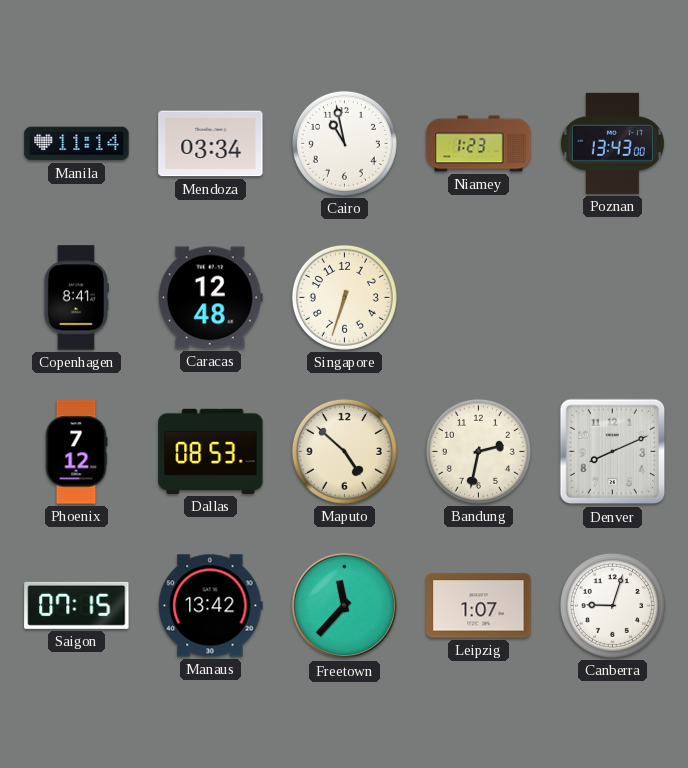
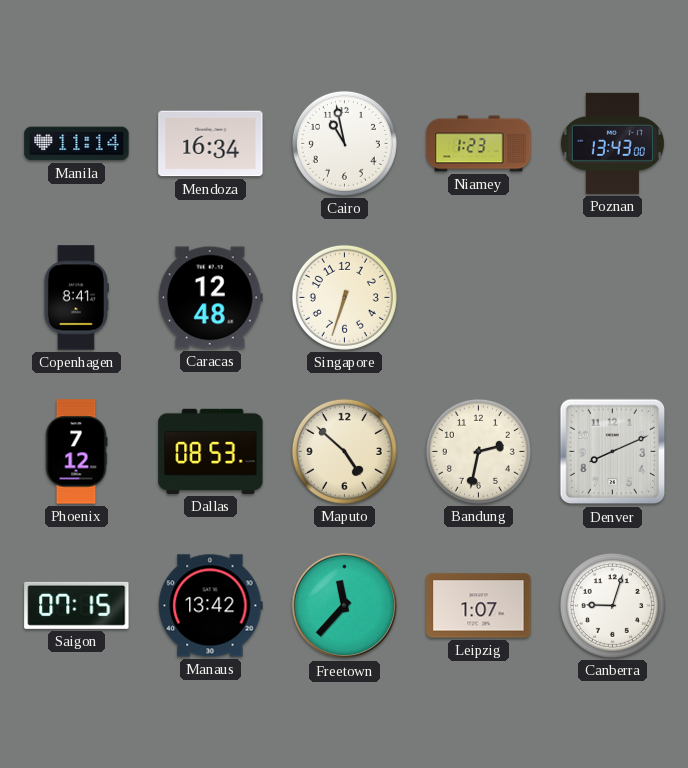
Mendoza: 03:34 -> 16:34 (211, 144)
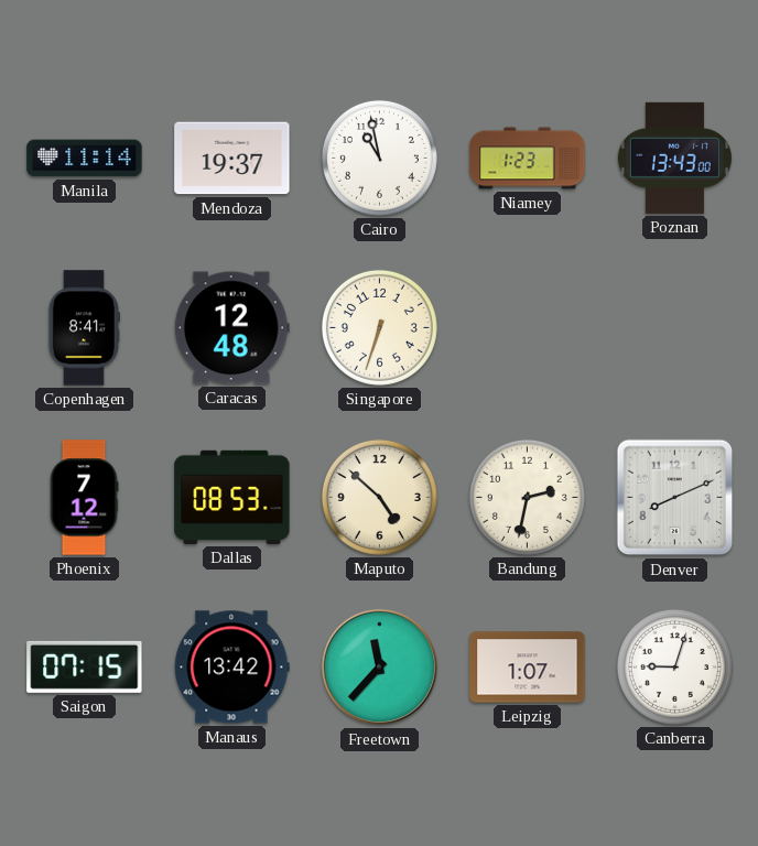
Mendoza: 16:34 -> 19:37 (232, 159)
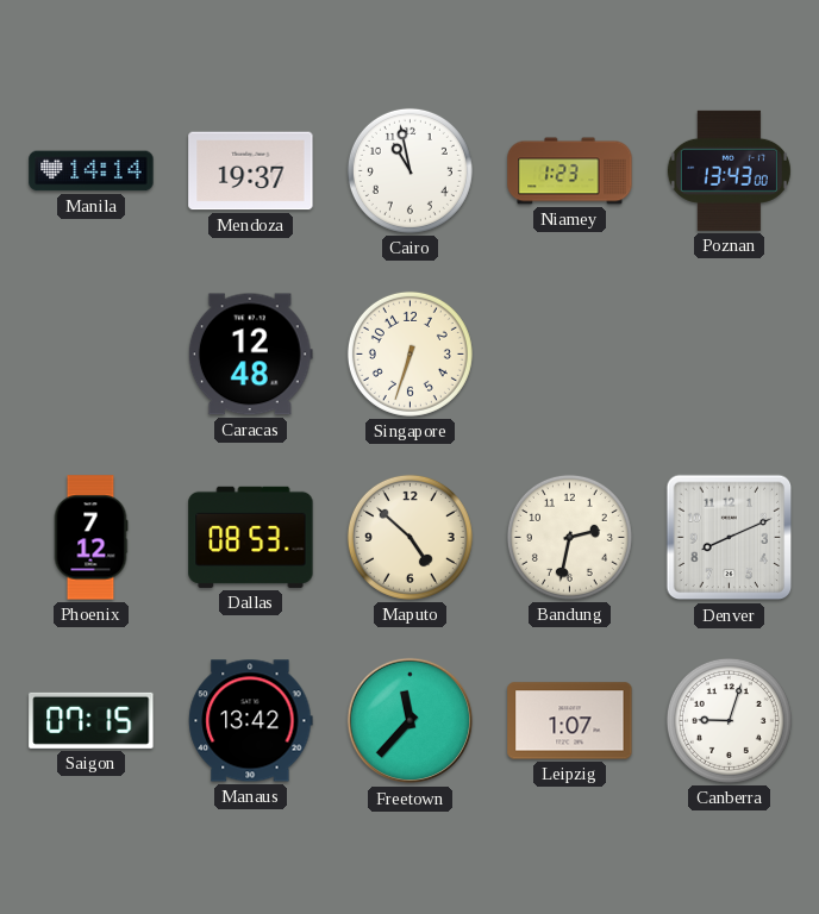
Manila: 11:14 -> 14:14 (92, 171)
Copenhagen: 8:41 -> none (84, 328)
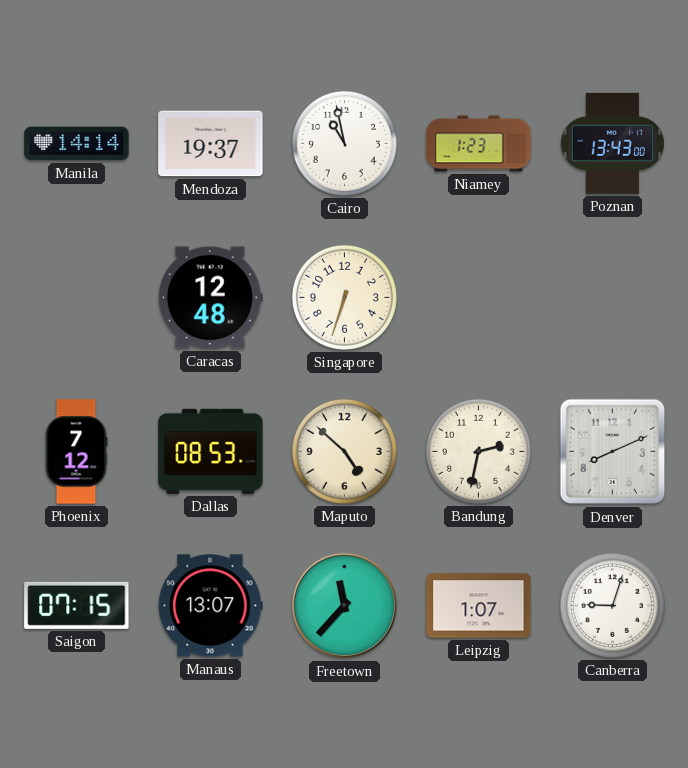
Manaus: 13:42 -> 13:07 (211, 606)
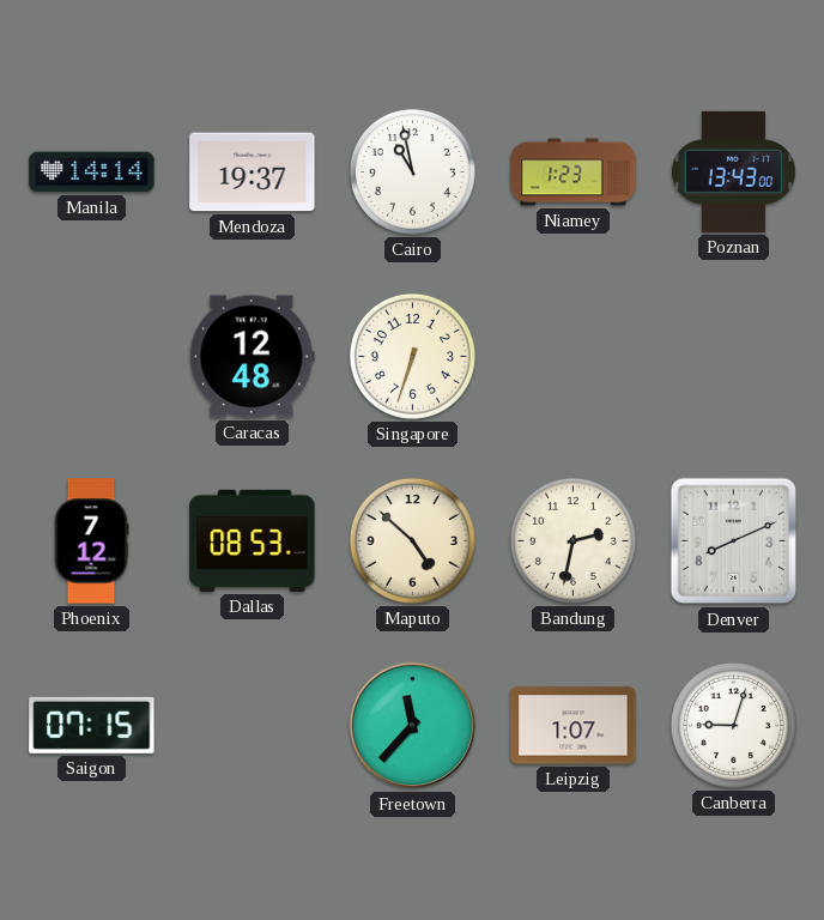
Manaus: 13:07 -> none (211, 606)
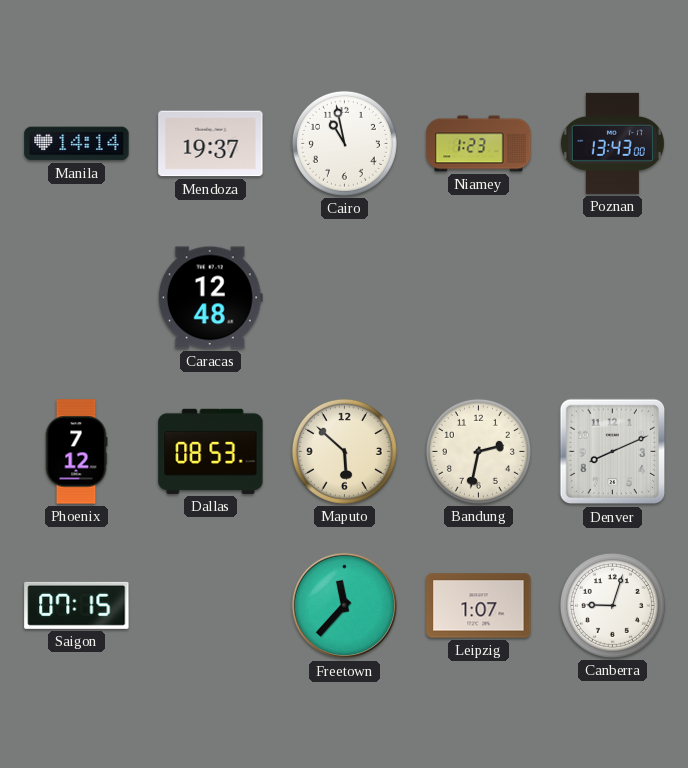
Singapore: 6:33 -> none (412, 356)
Maputo: 4:52 -> 5:52 (344, 451)
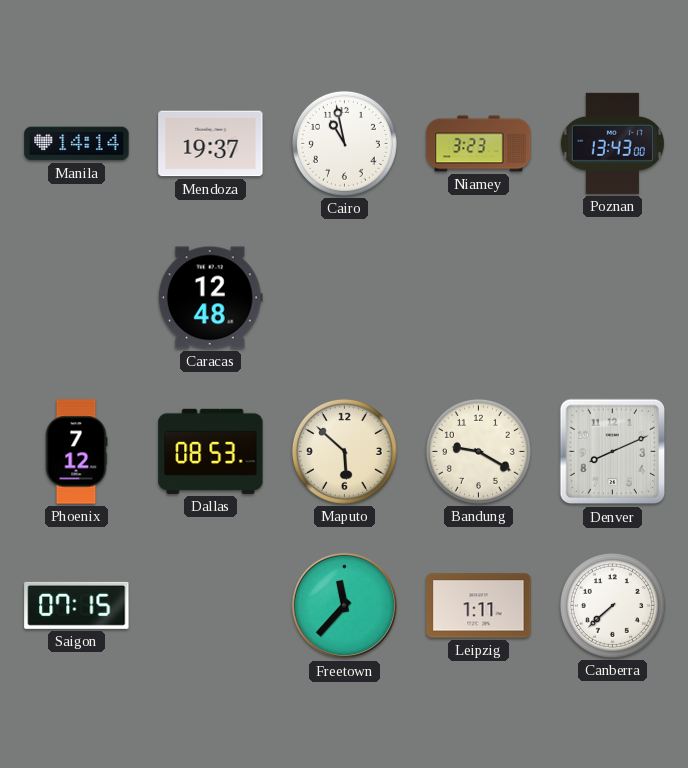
Niamey: 1:23 -> 3:23 (479, 144)
Bandung: 2:32 -> 9:20 (478, 451)
Leipzig: 1:07 -> 1:11 (479, 606)
Canberra: 9:03 -> 7:38 (612, 605)
